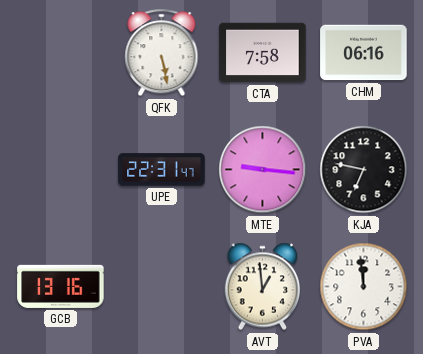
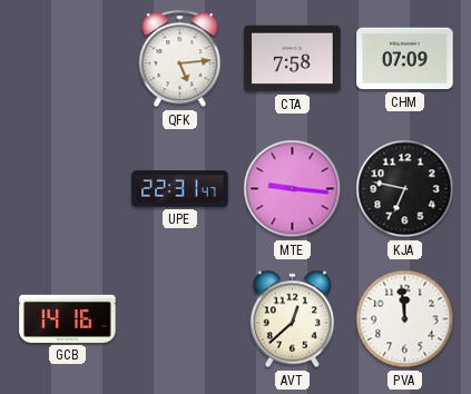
QFK: 5:28 -> 5:14 (180, 59)
CHM: 06:16 -> 07:09 (405, 59)
GCB: 13:16 -> 14:16 (68, 318)
AVT: 12:59 -> 12:38 (293, 319)
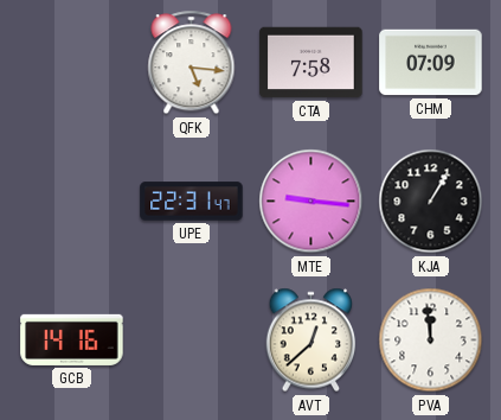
QFK: 5:14 -> 5:16 (192, 63)
KJA: 6:47 -> 1:05 (431, 202)
